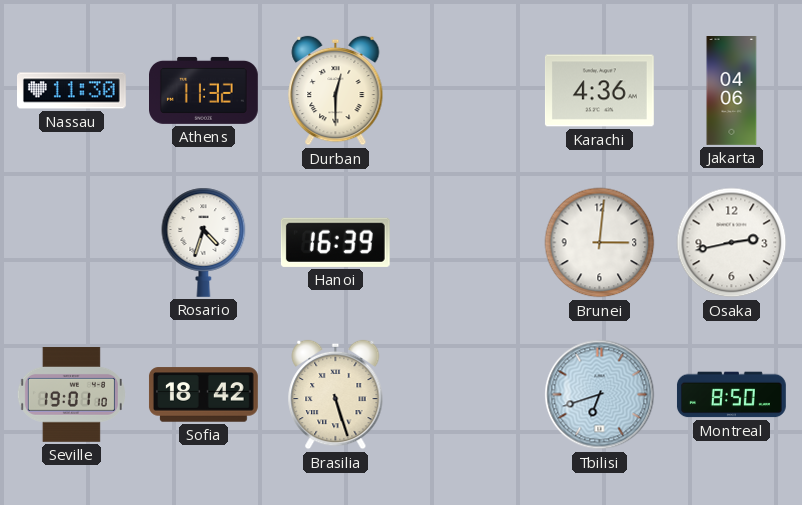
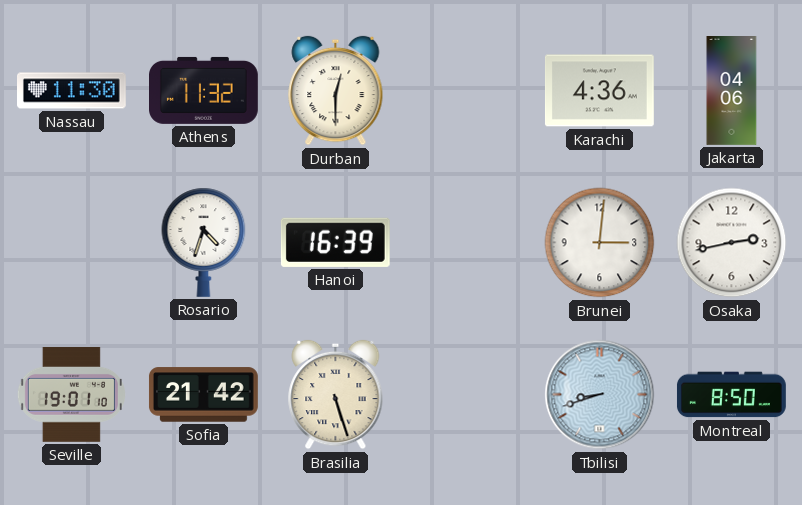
Sofia: 18:42 -> 21:42 (204, 395)
Tbilisi: 6:42 -> 8:42 (600, 395)
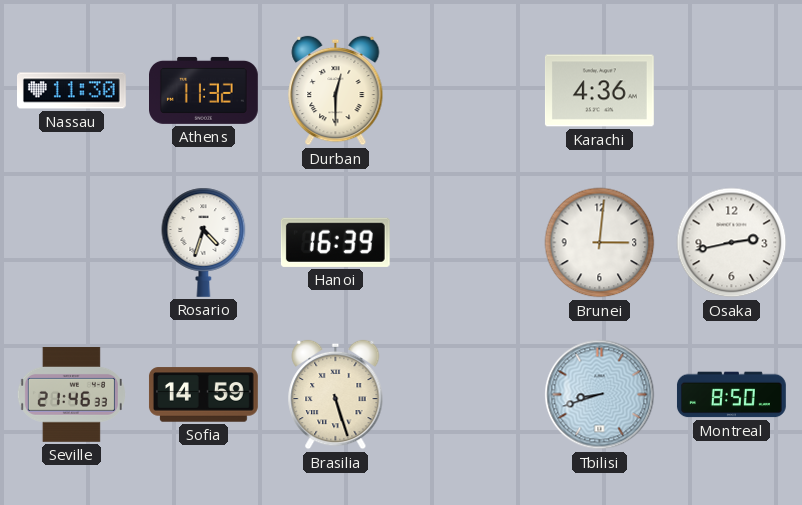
Jakarta: 04:06 -> none (732, 91)
Seville: 19:01 -> 21:46 (71, 395)
Sofia: 21:42 -> 14:59 (204, 395)
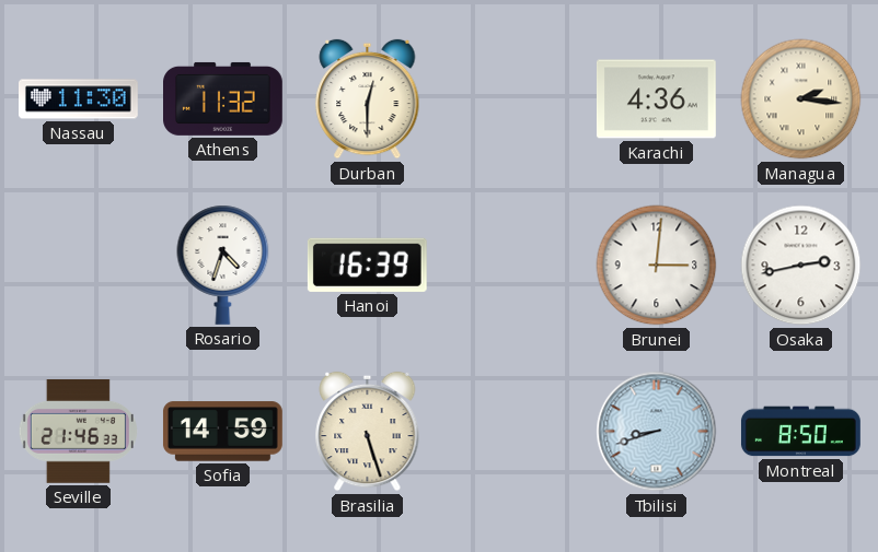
Managua: none -> 2:16 (801, 99)
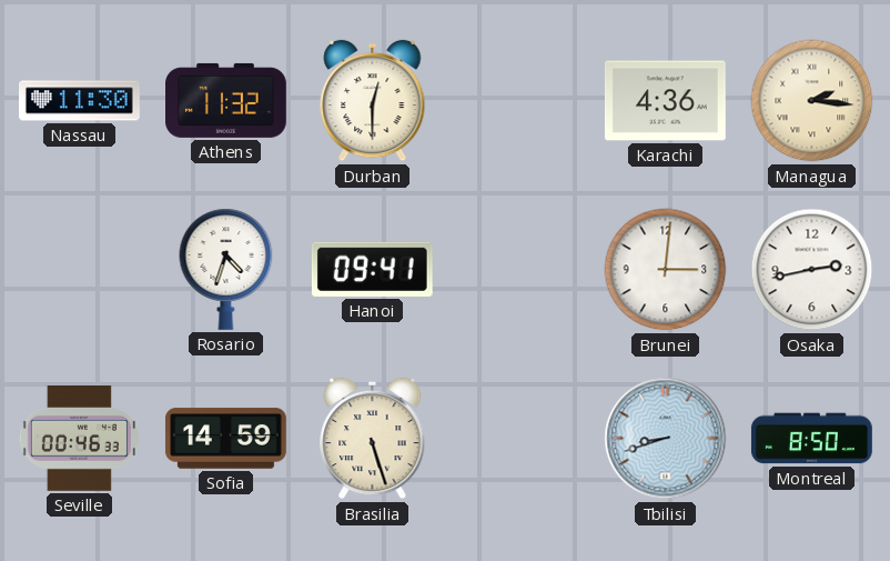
Hanoi: 16:39 -> 09:41 (372, 269)
Seville: 21:46 -> 00:46 (79, 439)
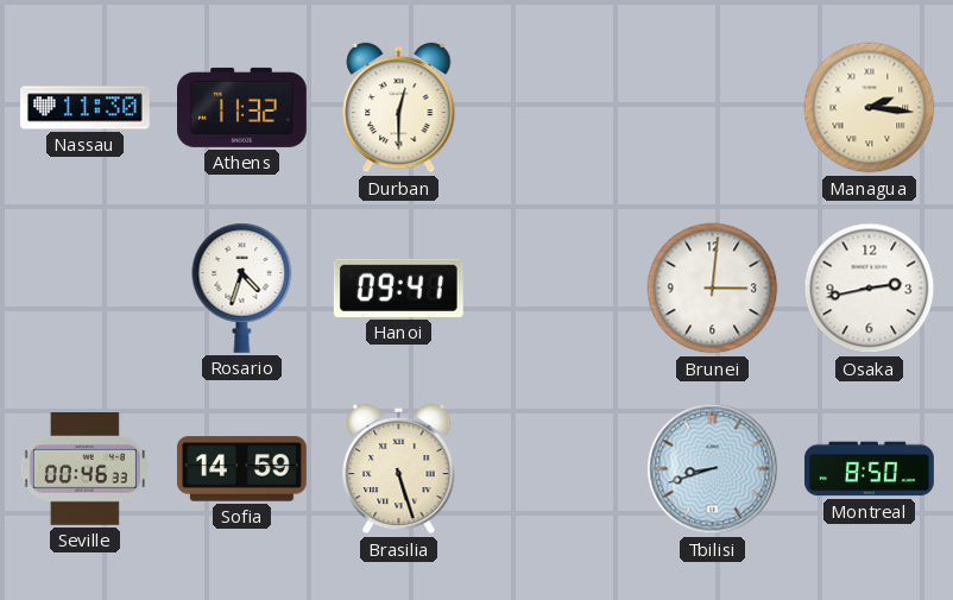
Karachi: 4:36 -> none (665, 101)
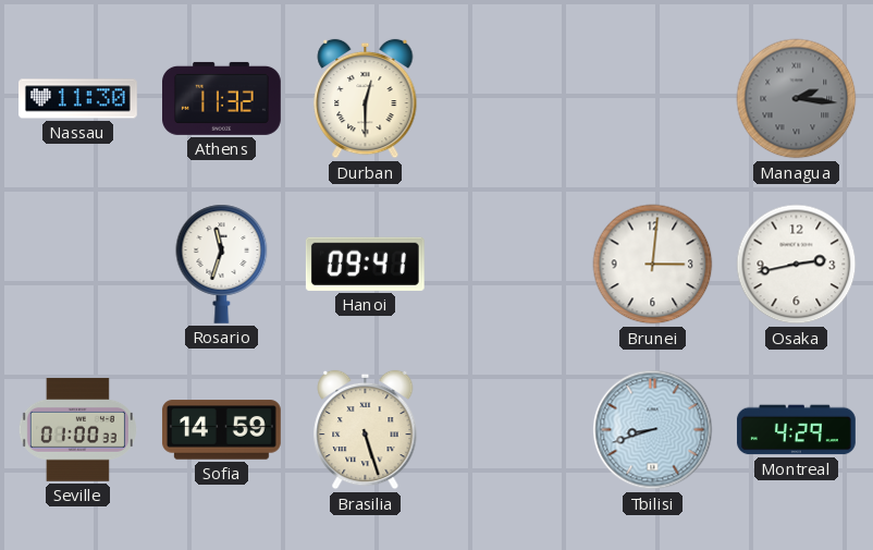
Managua dial: cream -> grey (797, 99)
Rosario: 4:33 -> 11:33 (222, 264)
Seville: 00:46 -> 01:00 (77, 430)
Montreal: 8:50 -> 4:29 (797, 430)
